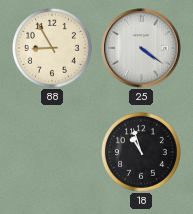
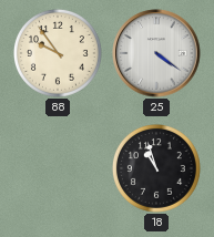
88: 8:55 -> 9:54 (58, 53)
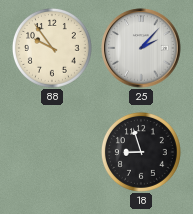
25: 4:21 -> 2:07 (141, 48)
18: 10:57 -> 8:57 (141, 152)
